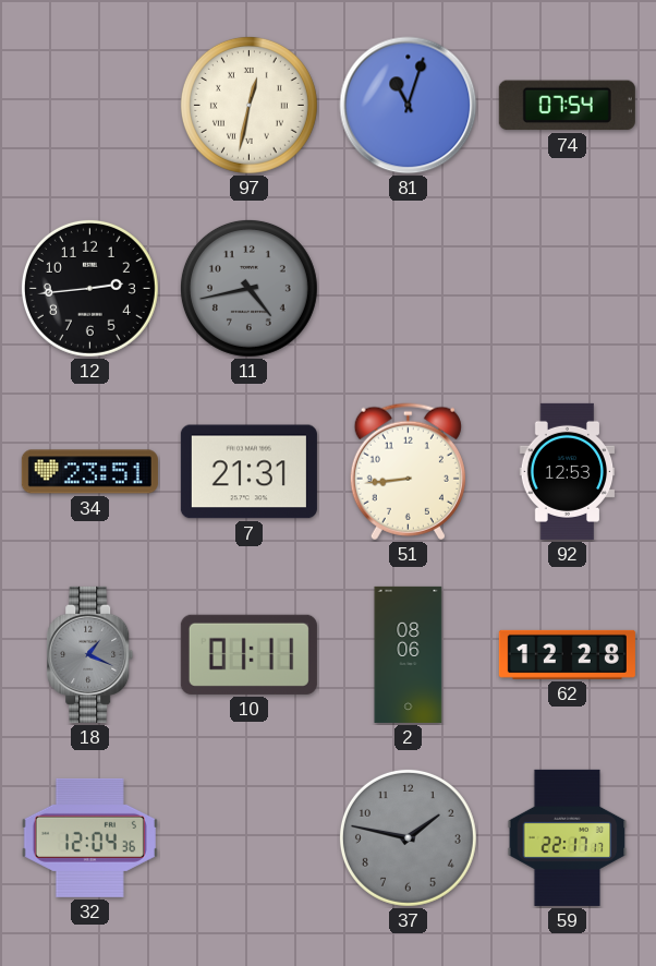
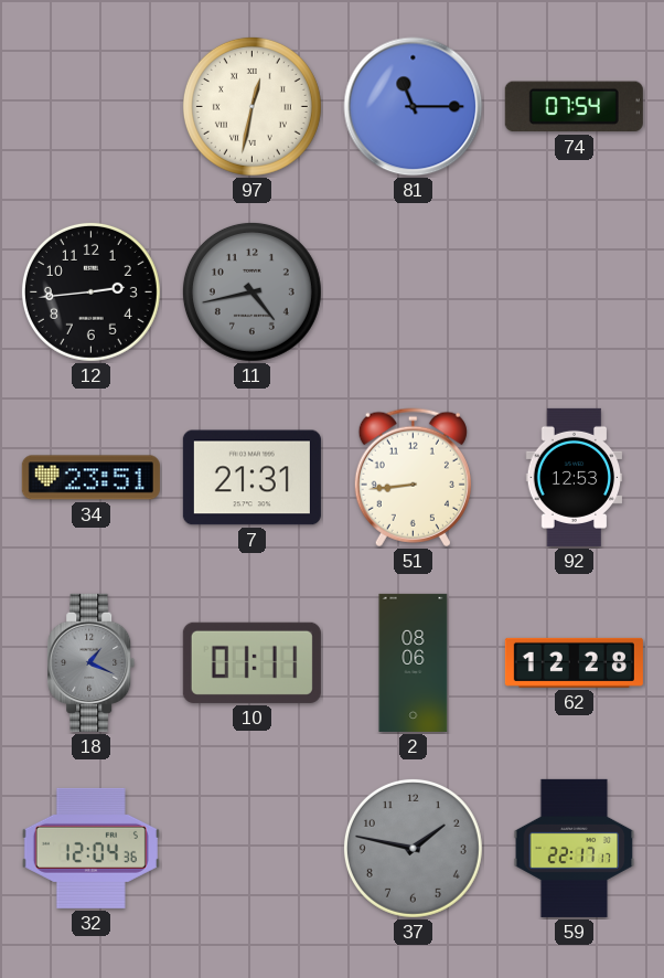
81: 11:03 -> 11:15 (414, 107)
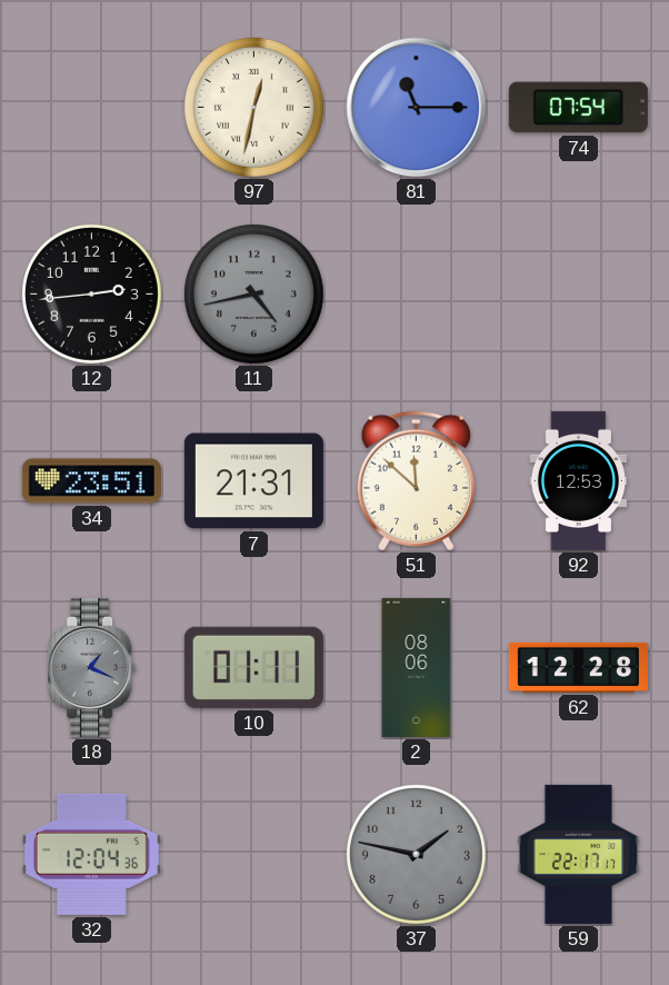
51: 8:44 -> 11:52 (416, 481)
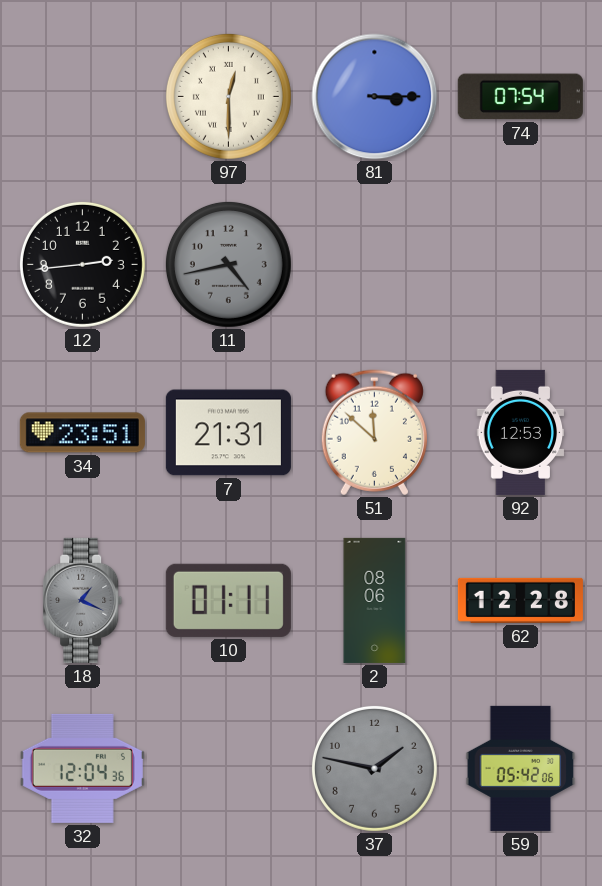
97: 12:32 -> 12:30 (228, 96)
81: 11:15 -> 3:15 (375, 97)
59: 22:17 -> 05:42 (521, 768)
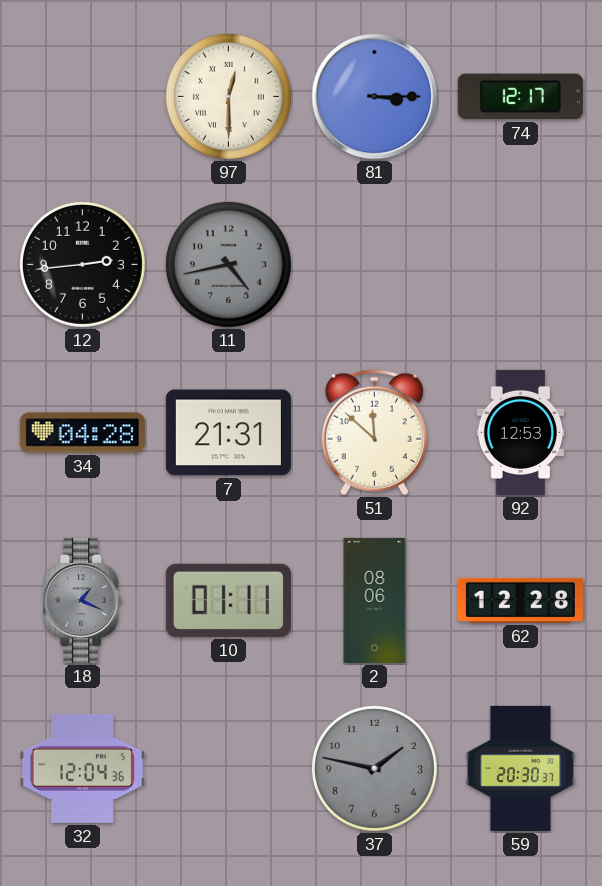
74: 07:54 -> 12:17 (520, 97)
34: 23:51 -> 04:28 (82, 433)
59: 05:42 -> 20:30 (521, 768)
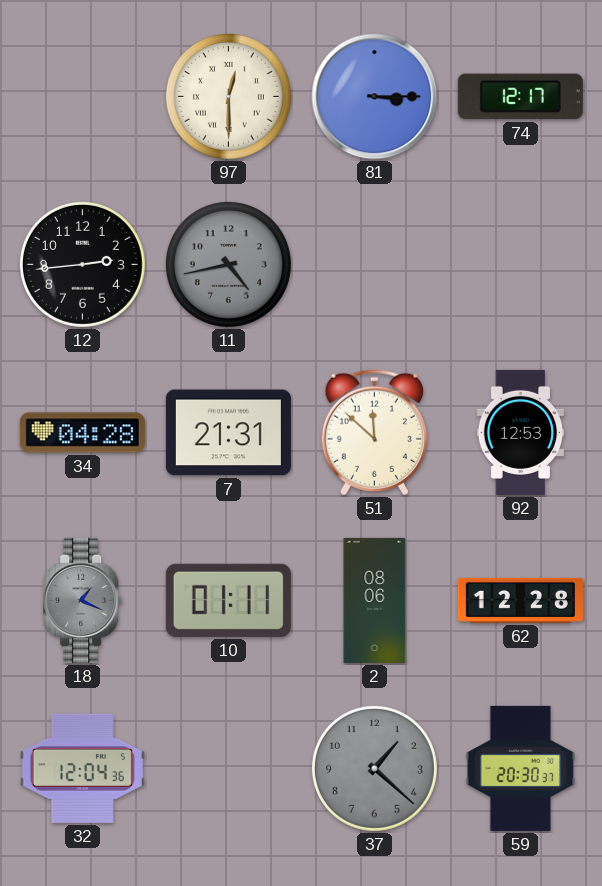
37: 1:47 -> 1:22 (374, 768)
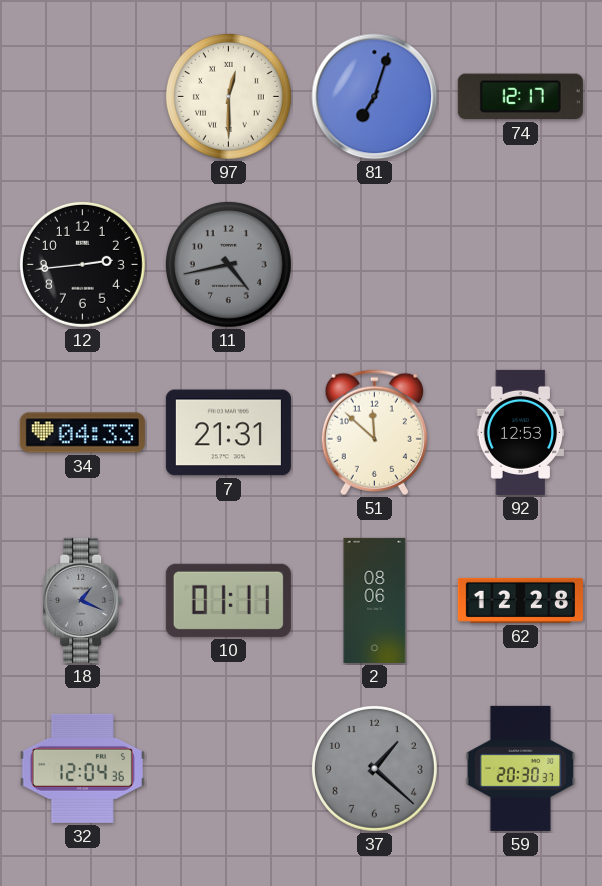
81: 3:15 -> 7:03 (375, 97)
34: 04:28 -> 04:33 (82, 433)
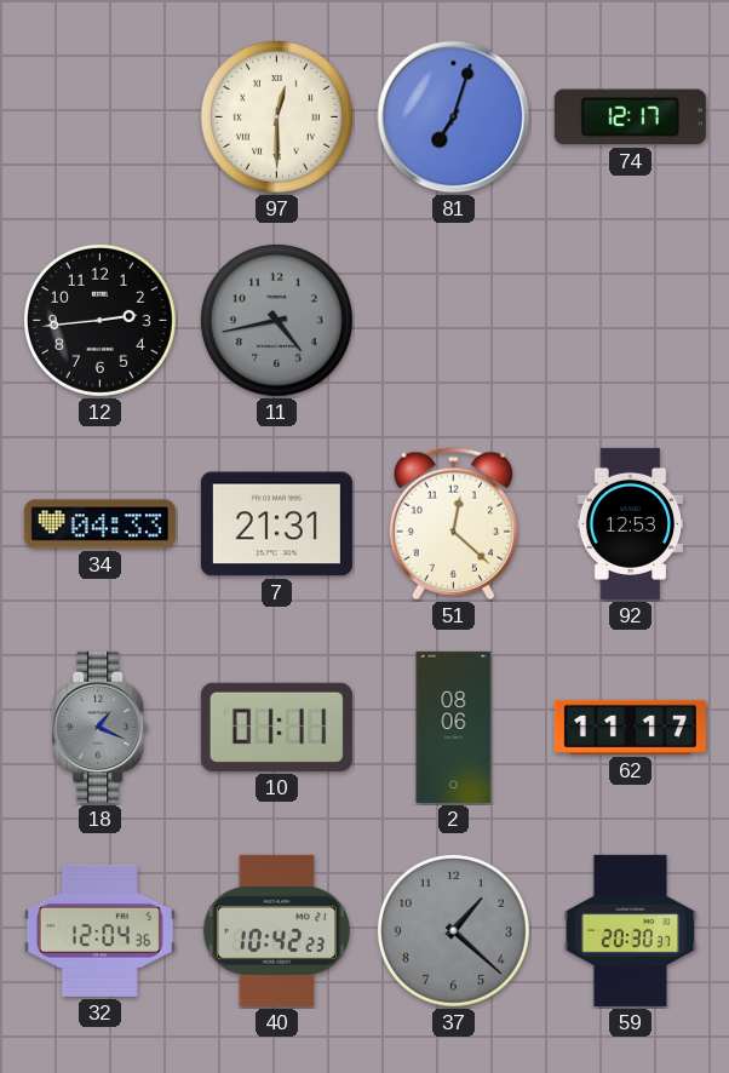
51: 11:52 -> 12:22 (453, 524)
62: 12:28 -> 11:17 (630, 727)
40: none -> 10:42 (276, 930)
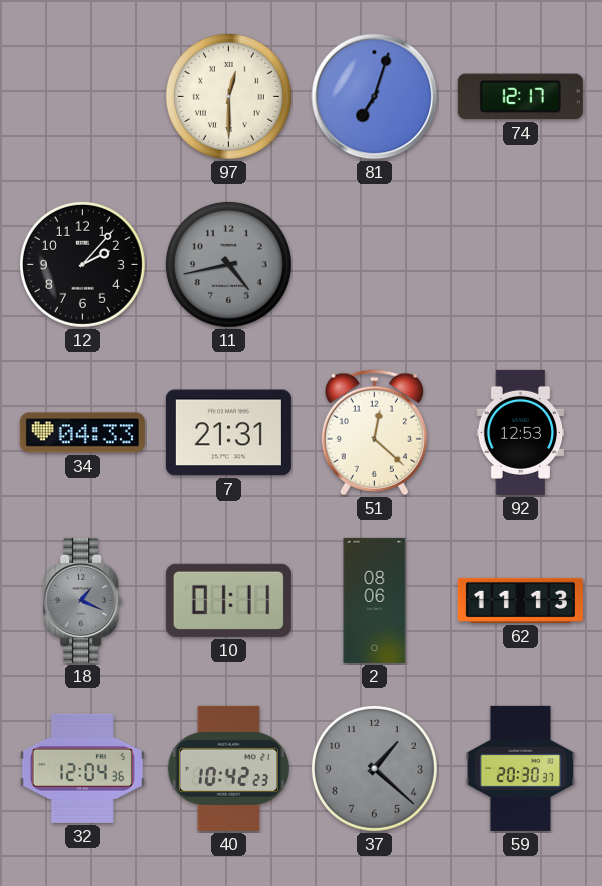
12: 2:44 -> 2:07 (82, 264)
62: 11:17 -> 11:13 (520, 600)
